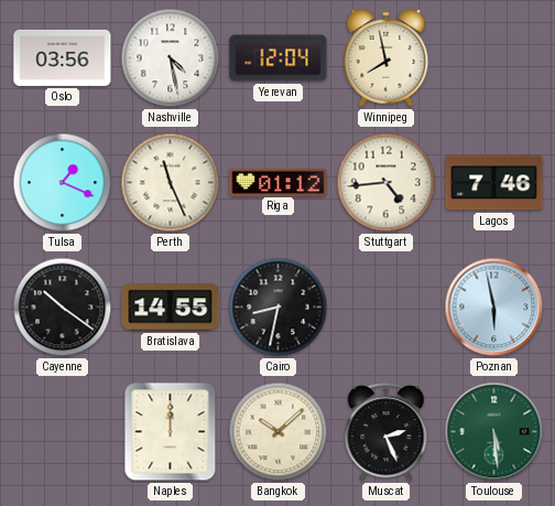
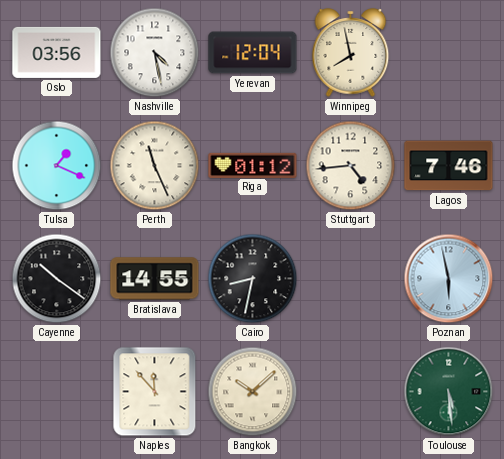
Naples: 12:00 -> 11:53 (155, 392)
Muscat: 2:26 -> none (387, 432)
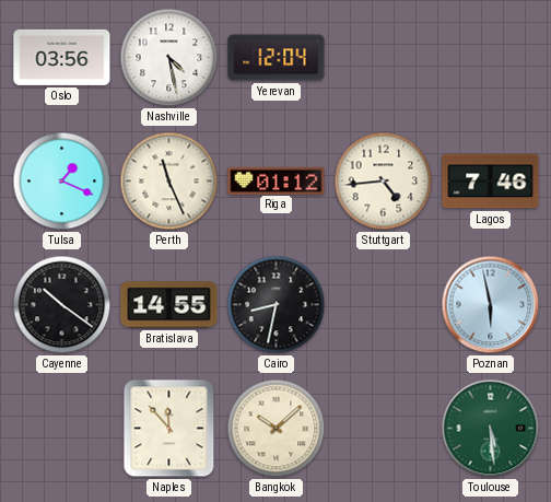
Winnipeg: 7:58 -> none (351, 53)
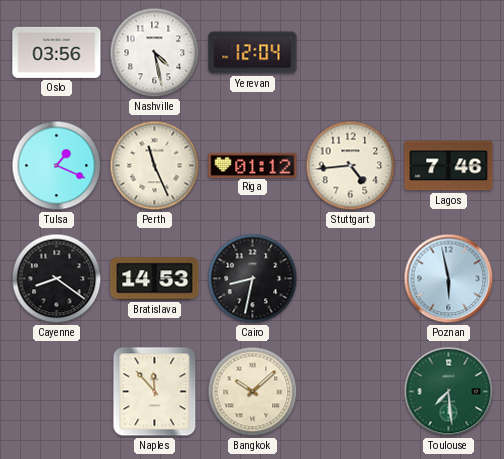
Cayenne: 10:21 -> 8:21 (57, 279)
Bratislava: 14:55 -> 14:53 (155, 279)
Toulouse: 5:29 -> 7:29 (449, 392)
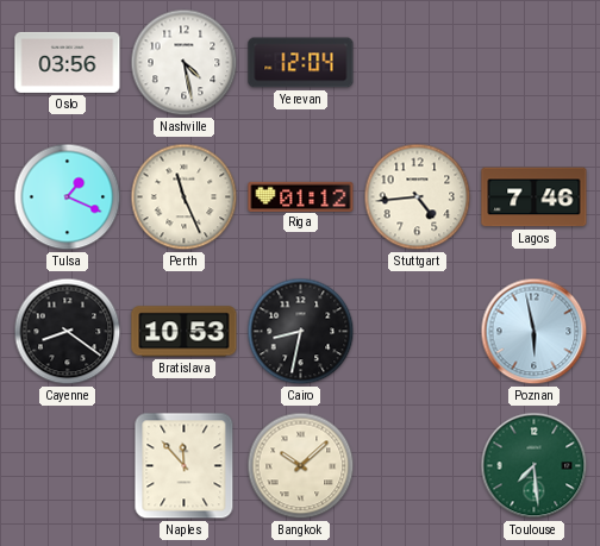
Bratislava: 14:53 -> 10:53 (185, 332)
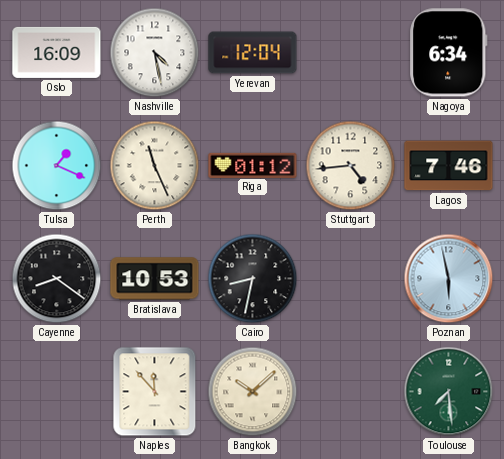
Oslo: 03:56 -> 16:09 (57, 52)
Nagoya: none -> 6:34 (449, 53)
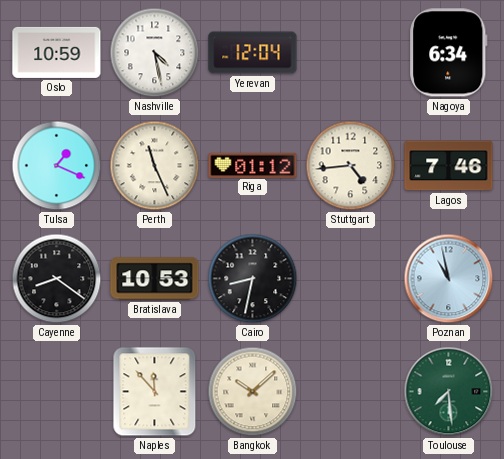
Oslo: 16:09 -> 10:59 (57, 52)
Poznan: 5:58 -> 10:58 (449, 279)
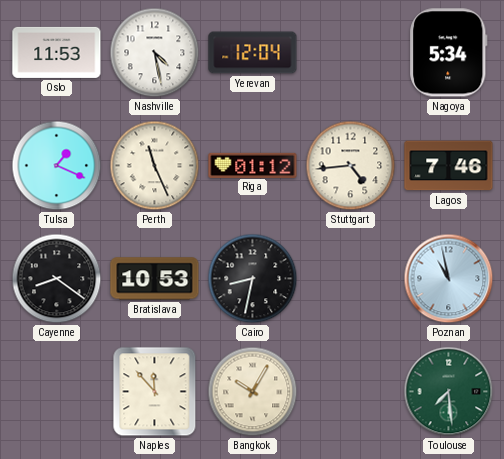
Oslo: 10:59 -> 11:53 (57, 52)
Nagoya: 6:34 -> 5:34 (449, 53)
Bangkok: 10:08 -> 10:05 (253, 392)
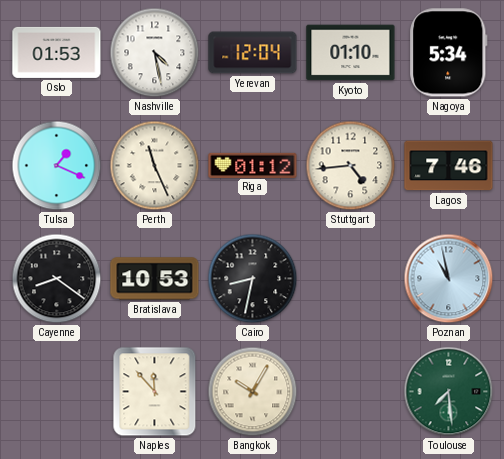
Oslo: 11:53 -> 01:53 (57, 52)
Kyoto: none -> 01:10 (351, 53)
